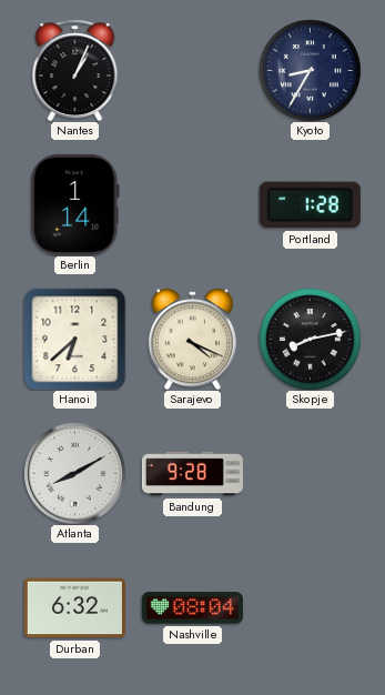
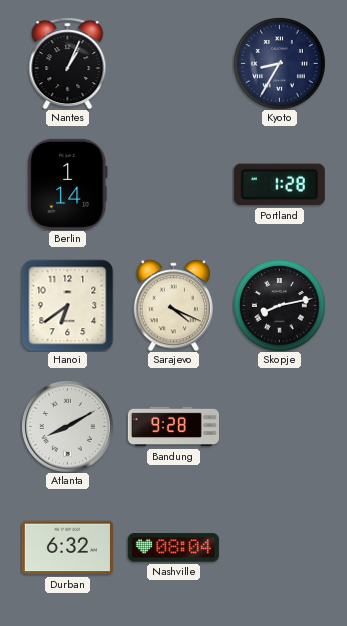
Hanoi: 6:38 -> 6:39 (67, 305)
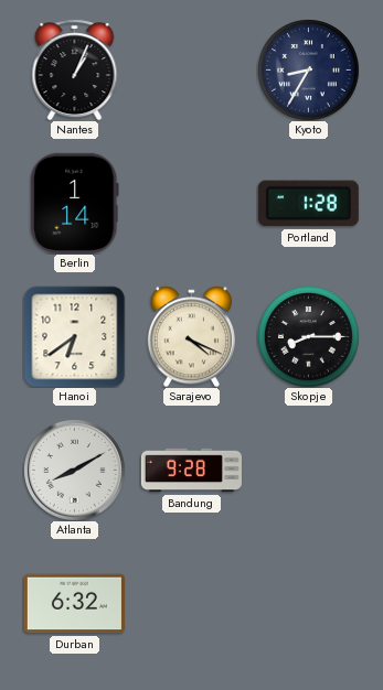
Skopje: 8:13 -> 8:15 (308, 336)
Nashville: 08:04 -> none (173, 548)
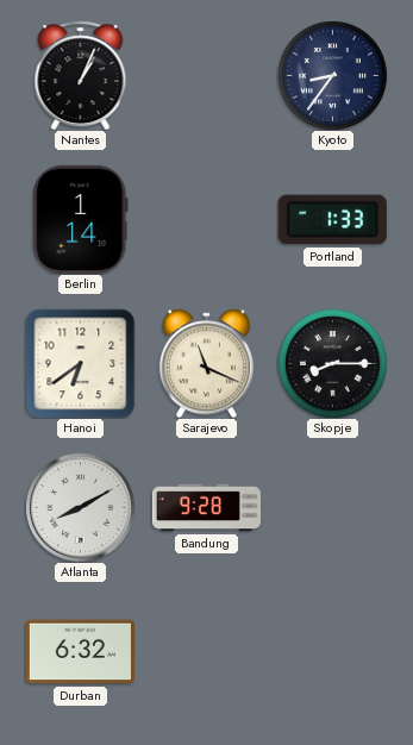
Kyoto: 8:35 -> 8:36 (332, 75)
Portland: 1:28 -> 1:33 (332, 220)
Sarajevo: 4:19 -> 11:19 (206, 363)
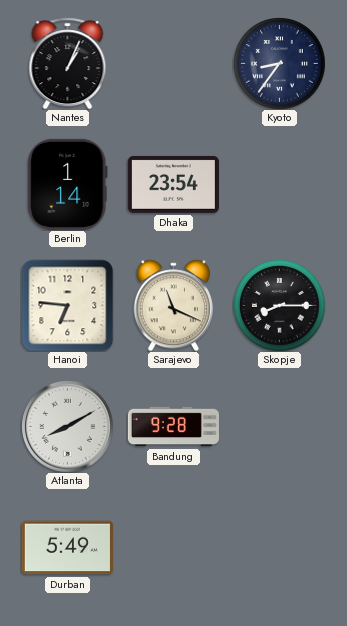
Dhaka: none -> 23:54 (173, 184)
Portland: 1:33 -> none (332, 220)
Hanoi: 6:39 -> 6:46 (67, 305)
Durban: 6:32 -> 5:49 (67, 548)
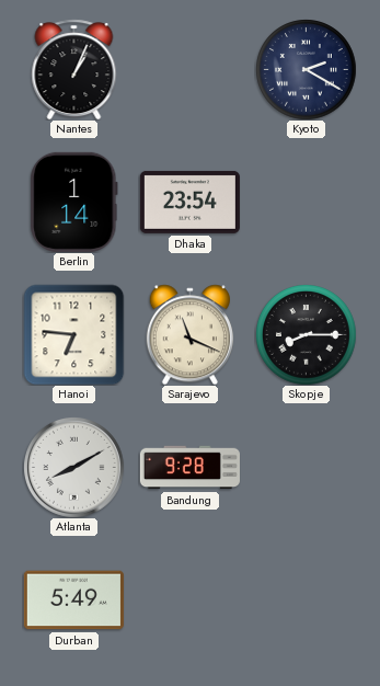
Kyoto: 8:36 -> 2:20 (306, 69)
